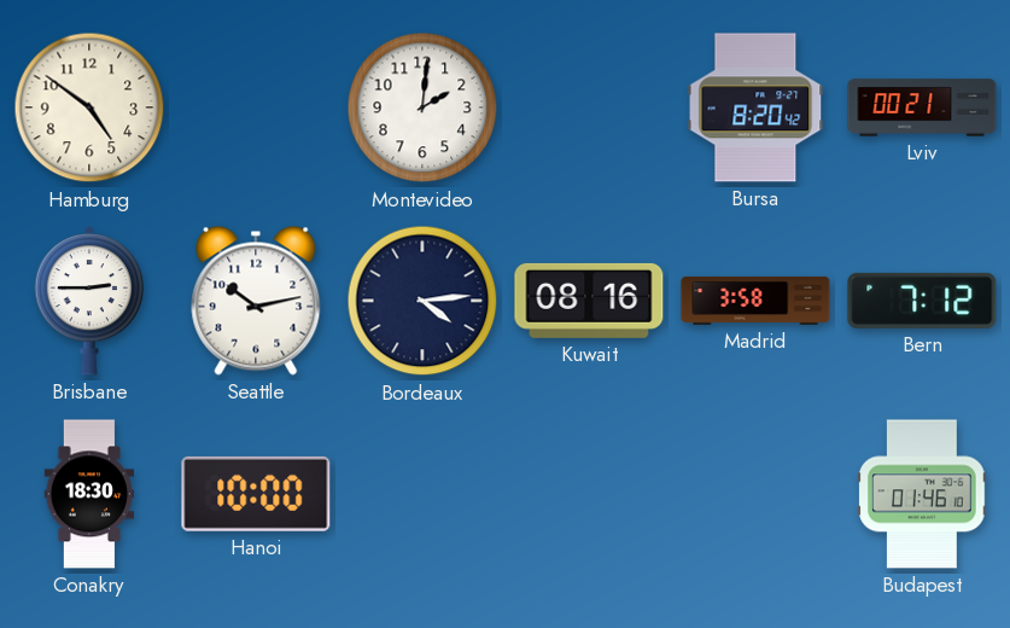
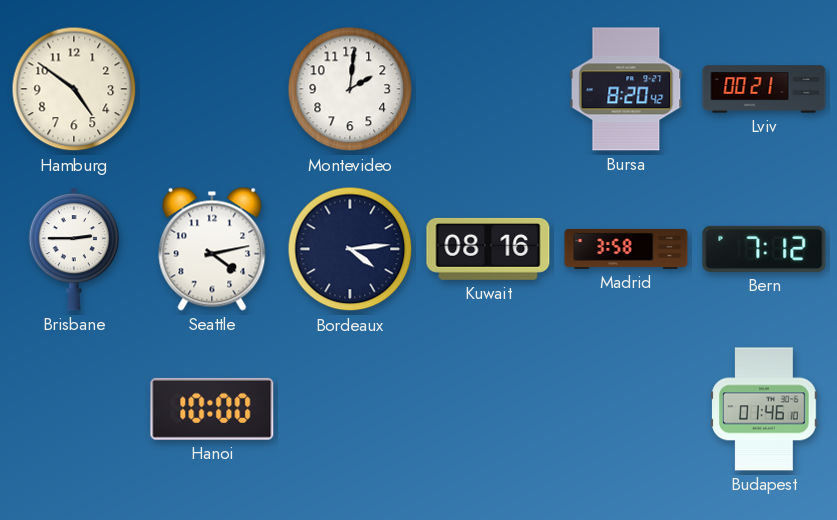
Seattle: 10:13 -> 4:13 (212, 249)
Conakry: 18:30 -> none (89, 494)
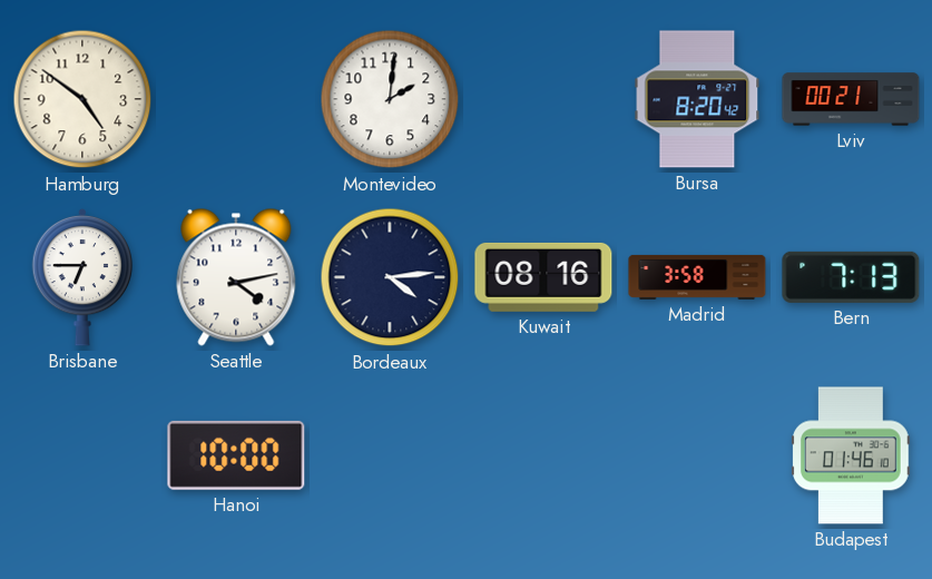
Brisbane: 2:45 -> 6:45 (82, 277)
Bern: 7:12 -> 7:13 (851, 277)
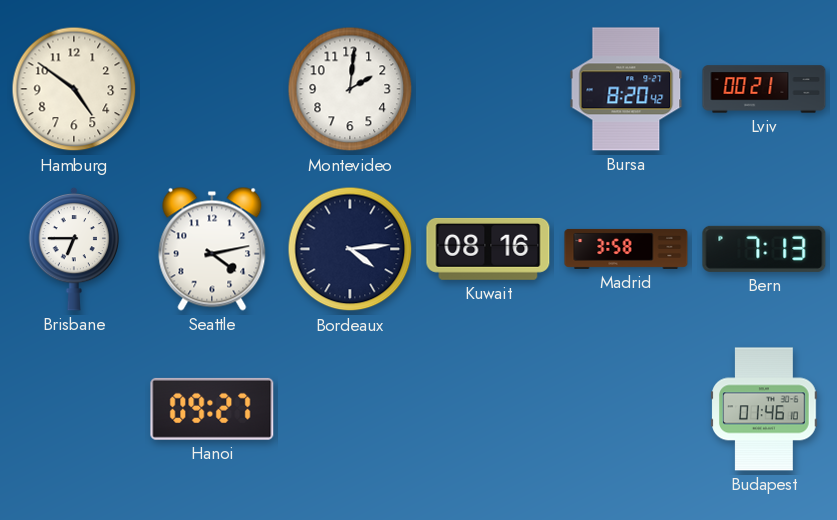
Hanoi: 10:00 -> 09:27 (212, 409)
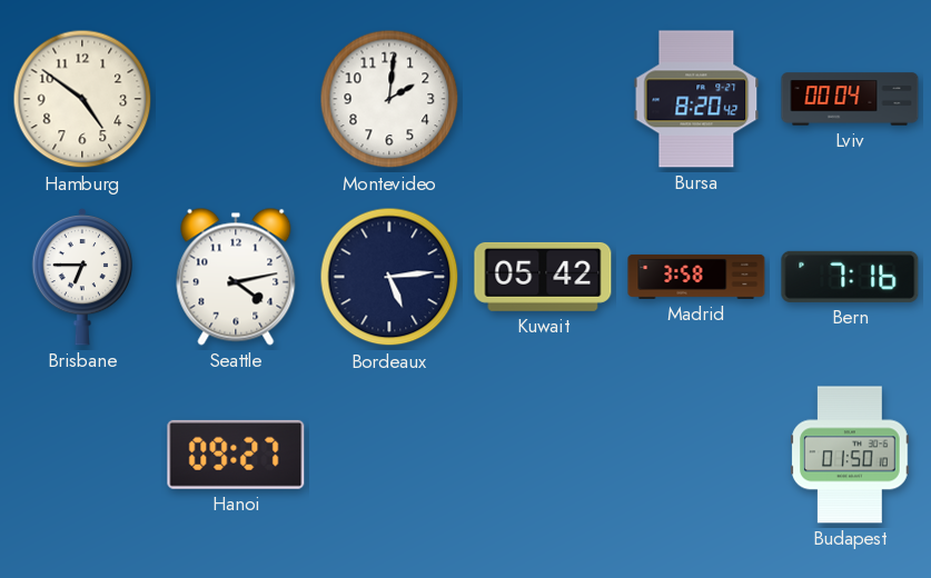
Lviv: 00:21 -> 00:04 (850, 99)
Bordeaux: 4:14 -> 5:14 (389, 277)
Kuwait: 08:16 -> 05:42 (543, 277)
Bern: 7:13 -> 7:16 (850, 277)
Budapest: 01:46 -> 01:50 (850, 455)
